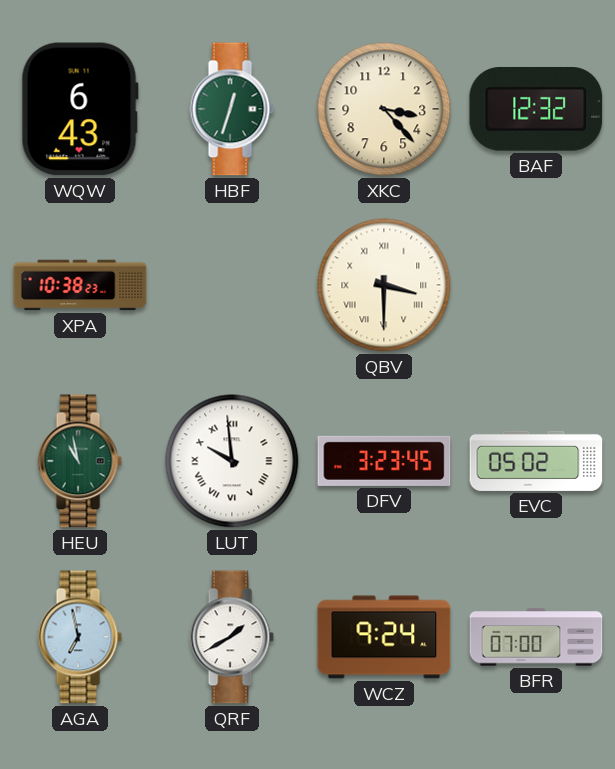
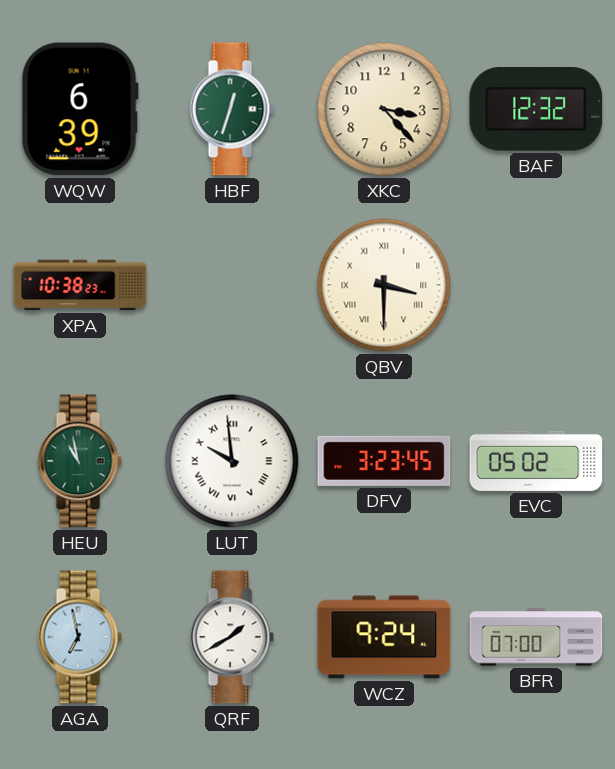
WQW: 6:43 -> 6:39 (80, 109)
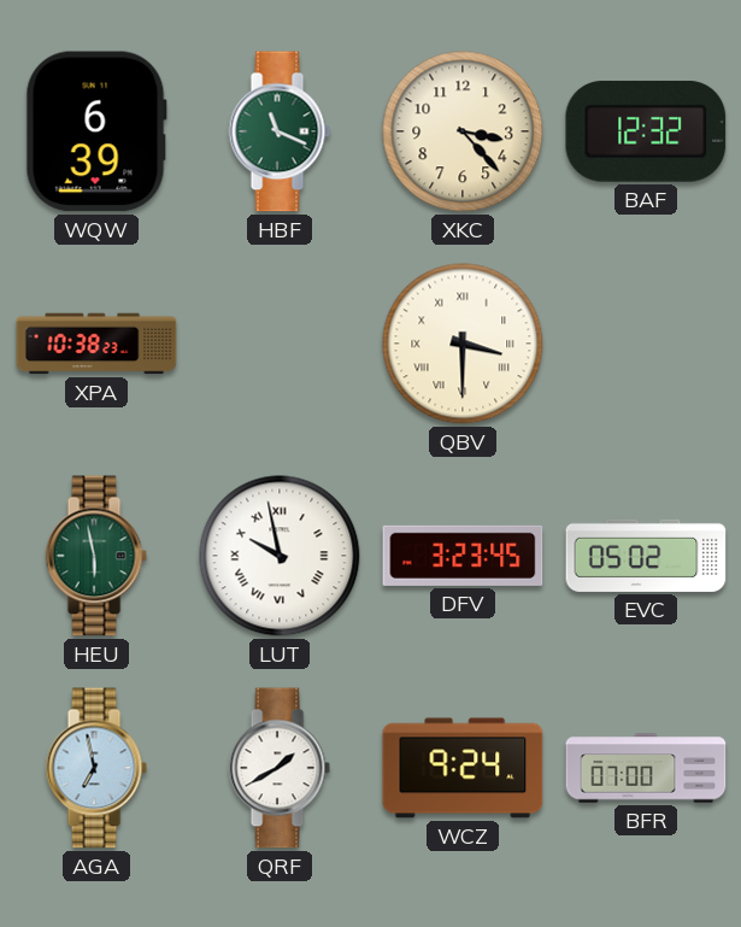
HBF: 12:33 -> 11:19 (280, 131)
HEU: 10:58 -> 5:58 (96, 556)
LUT: 9:59 -> 9:58 (280, 556)
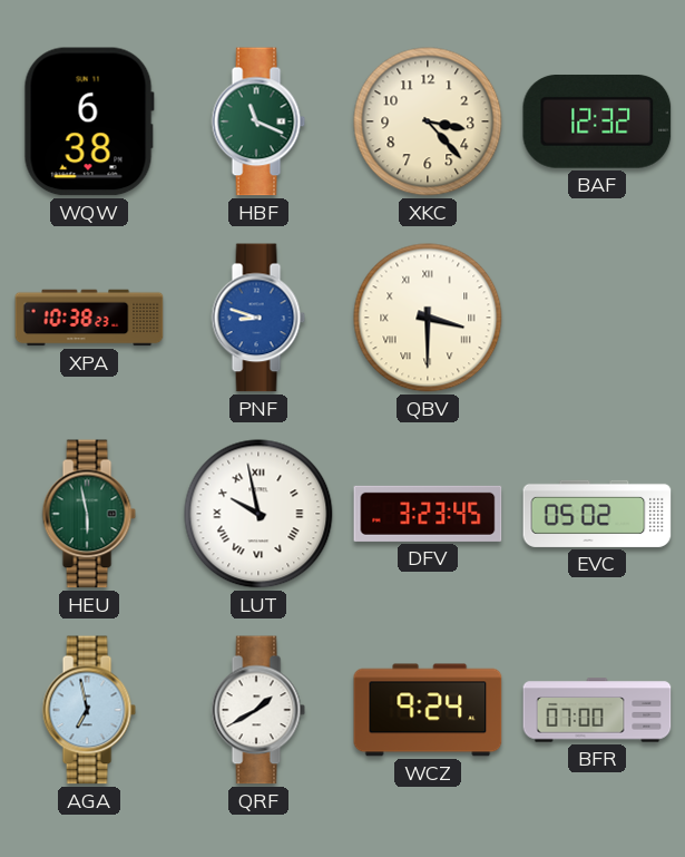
WQW: 6:39 -> 6:38 (89, 121)
PNF: none -> 8:48 (258, 318)
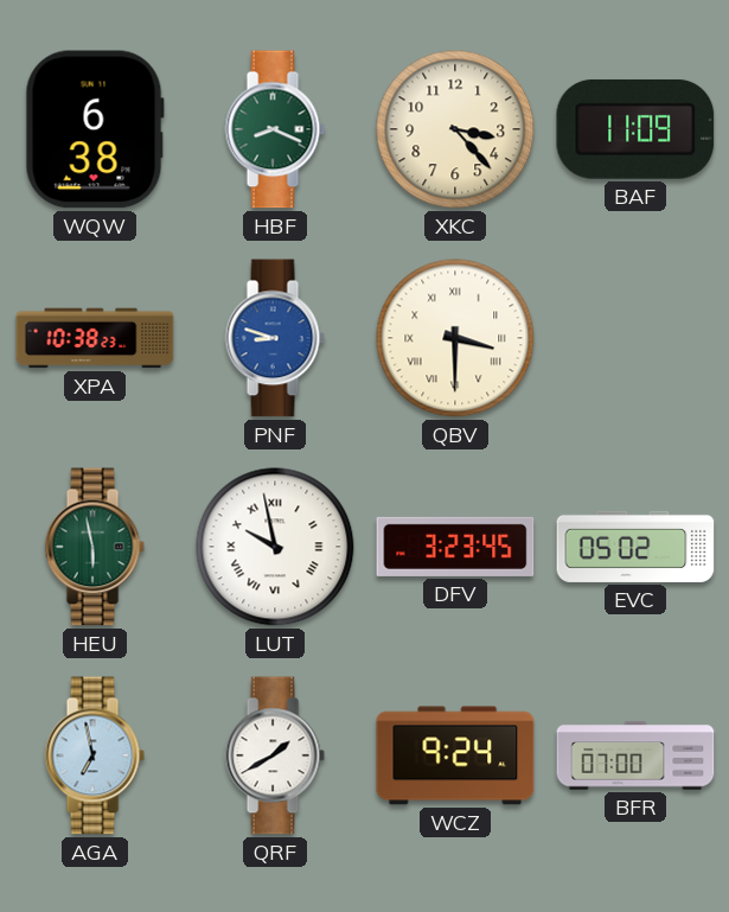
HBF: 11:19 -> 8:19 (275, 129)
BAF: 12:32 -> 11:09 (635, 129)
